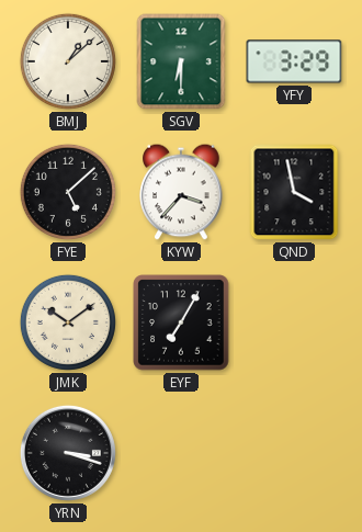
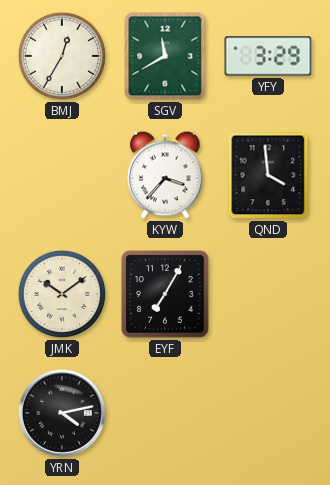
BMJ: 1:08 -> 12:35 (62, 56)
SGV: 6:30 -> 11:40 (165, 56)
FYE: 5:08 -> none (68, 192)
QND: 3:58 -> 3:59 (268, 175)
YRN: 3:18 -> 4:13 (62, 413)
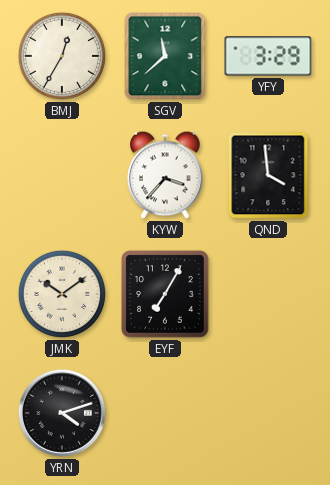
SGV: 11:40 -> 11:38 (165, 56)
YRN: 4:13 -> 4:12 (62, 413)
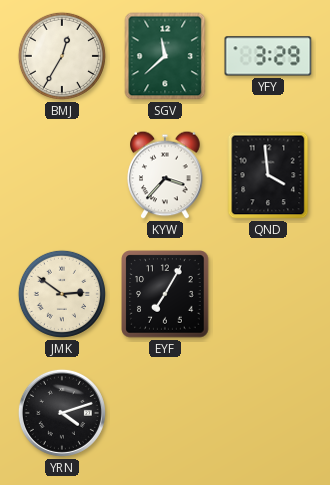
JMK: 10:09 -> 2:51 (62, 294)
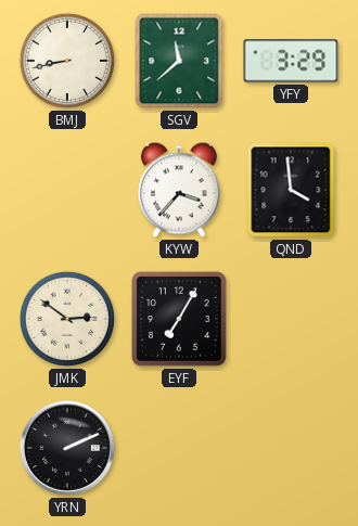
BMJ: 12:35 -> 8:43 (67, 61)
YRN: 4:12 -> 2:11 (67, 448)
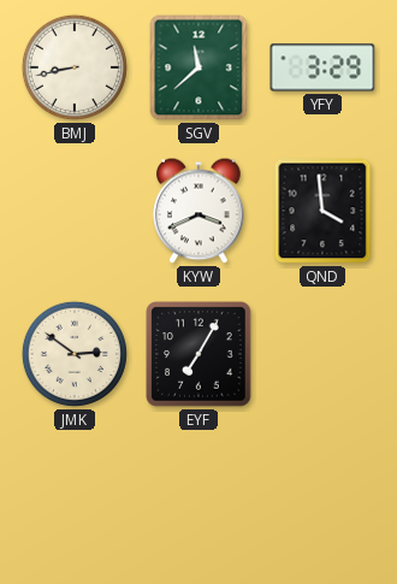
KYW: 3:37 -> 3:41 (198, 211)
YRN: 2:11 -> none (67, 448)
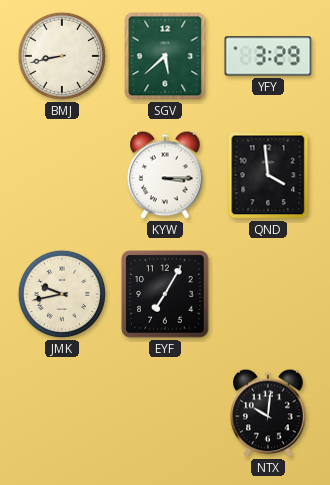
SGV: 11:38 -> 5:38 (165, 56)
KYW: 3:41 -> 3:15 (165, 175)
JMK: 2:51 -> 9:43 (62, 294)
NTX: none -> 10:01 (268, 413)
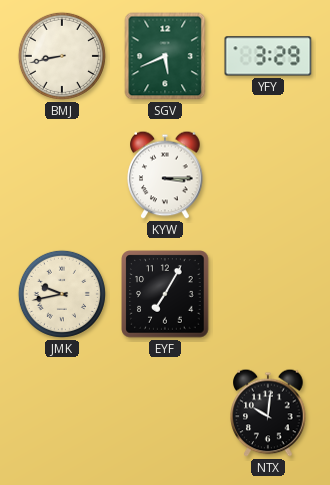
SGV: 5:38 -> 5:41 (165, 56)
QND: 3:59 -> none (268, 175)
